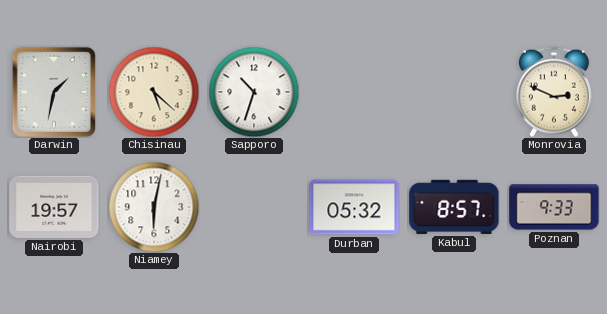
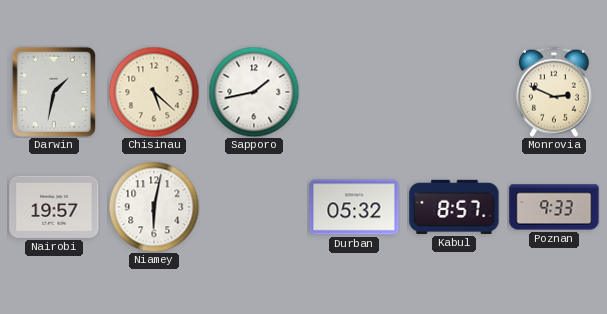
Sapporo: 10:33 -> 1:43 (254, 92)
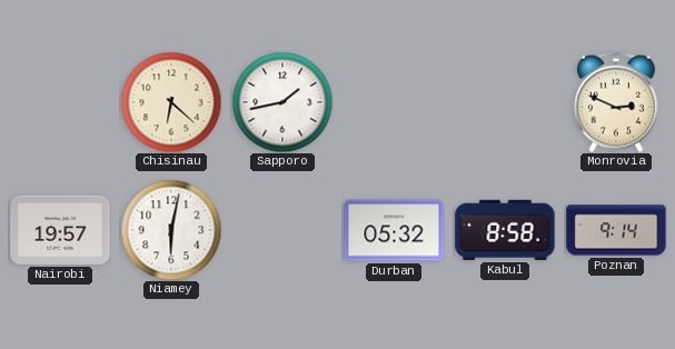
Darwin: 1:32 -> none (54, 92)
Chisinau: 5:22 -> 6:22 (171, 102)
Kabul: 8:57 -> 8:58 (505, 230)
Poznan: 9:33 -> 9:14 (616, 230)
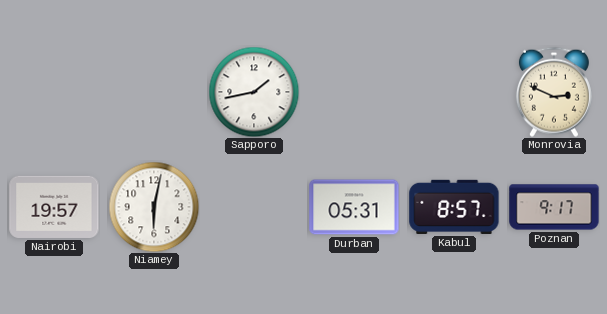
Chisinau: 6:22 -> none (171, 102)
Durban: 05:32 -> 05:31 (354, 207)
Kabul: 8:58 -> 8:57 (454, 207)
Poznan: 9:14 -> 9:17 (554, 207)
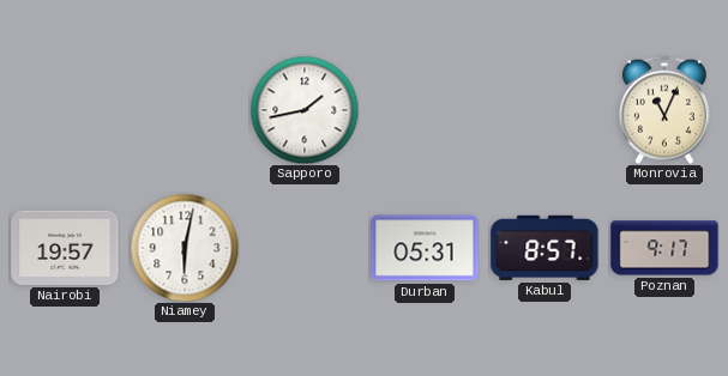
Monrovia: 2:49 -> 11:04 (664, 110)
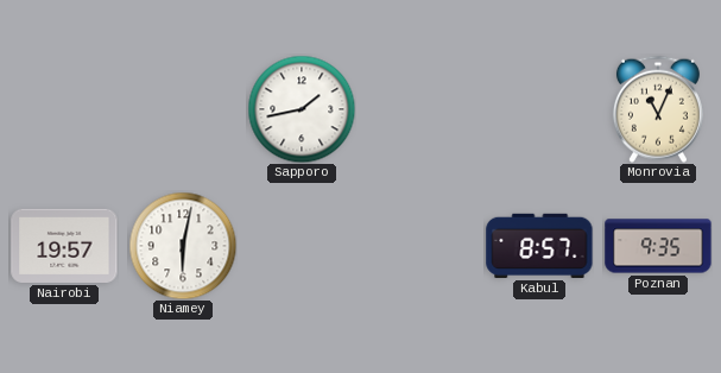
Durban: 05:31 -> none (425, 248)
Poznan: 9:17 -> 9:35 (658, 246)
